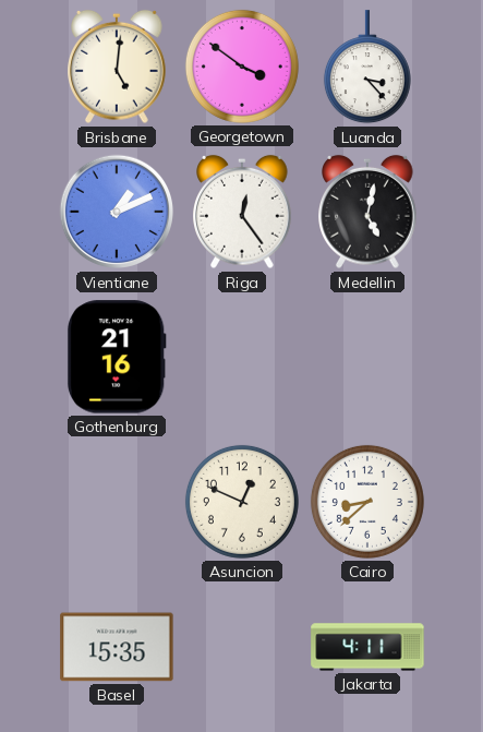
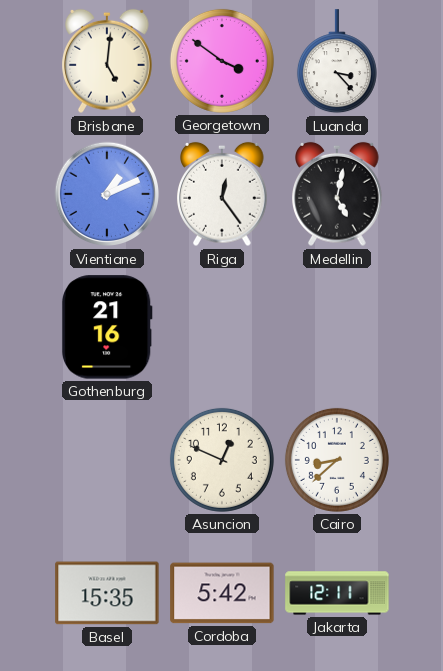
Cordoba: none -> 5:42 (222, 593)
Jakarta: 4:11 -> 12:11 (337, 593)
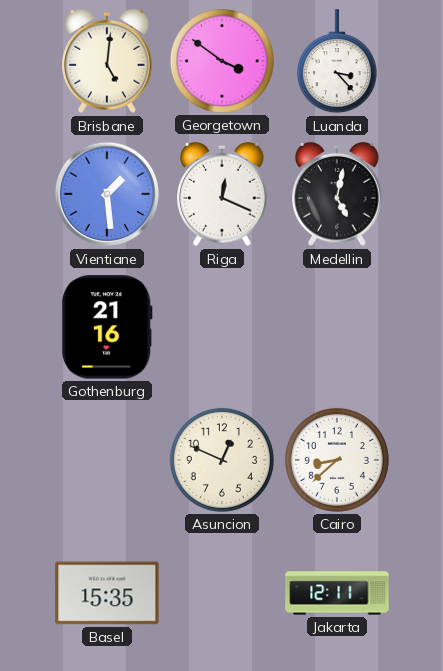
Vientiane: 1:11 -> 1:29 (107, 194)
Riga: 12:24 -> 12:19 (222, 194)
Cordoba: 5:42 -> none (222, 593)
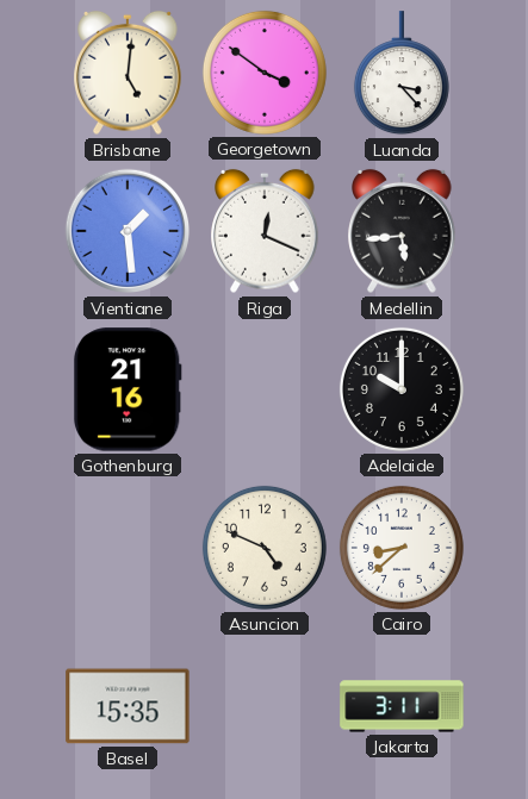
Medellin: 5:02 -> 5:44 (402, 231)
Adelaide: none -> 10:00 (402, 389)
Asuncion: 12:49 -> 4:49 (265, 548)
Jakarta: 12:11 -> 3:11 (402, 706)
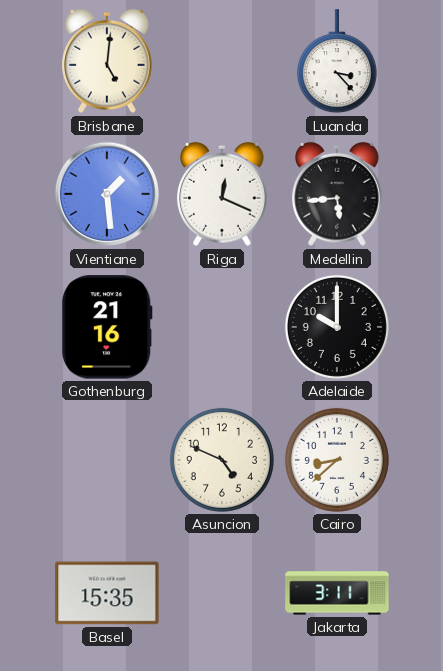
Georgetown: 3:51 -> none (265, 73)
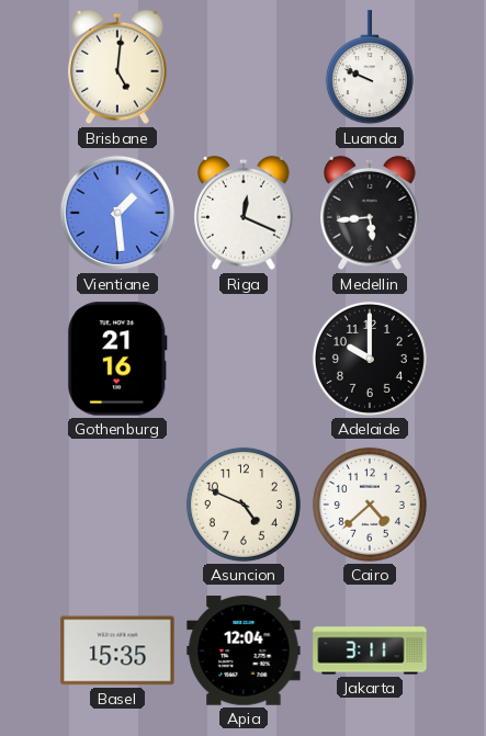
Luanda: 3:23 -> 9:49 (370, 68)
Cairo: 8:38 -> 4:38 (370, 505)
Apia: none -> 12:04 (244, 650)
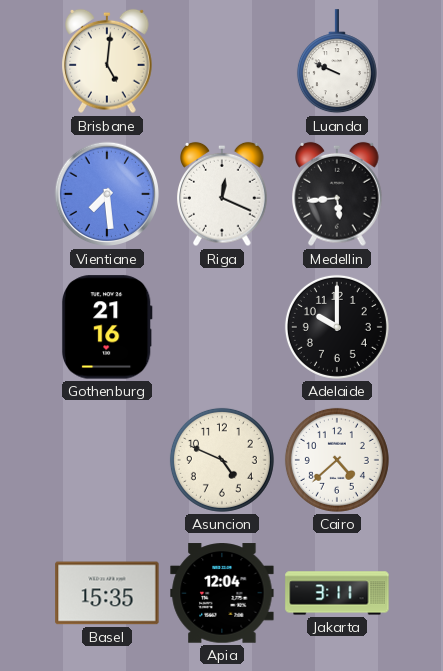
Vientiane: 1:29 -> 7:29 (107, 194)
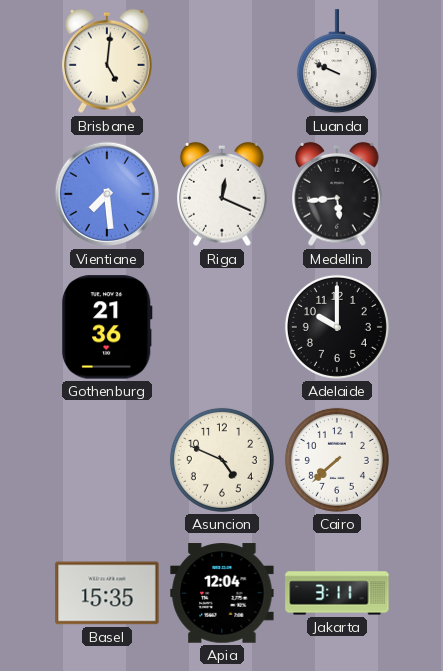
Gothenburg: 21:16 -> 21:36 (107, 327)
Cairo: 4:38 -> 7:38 (337, 460)
